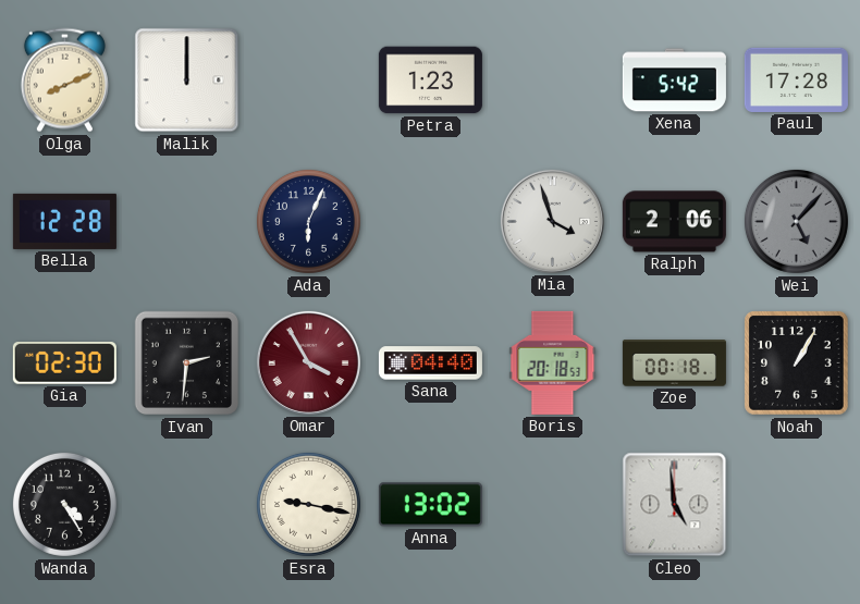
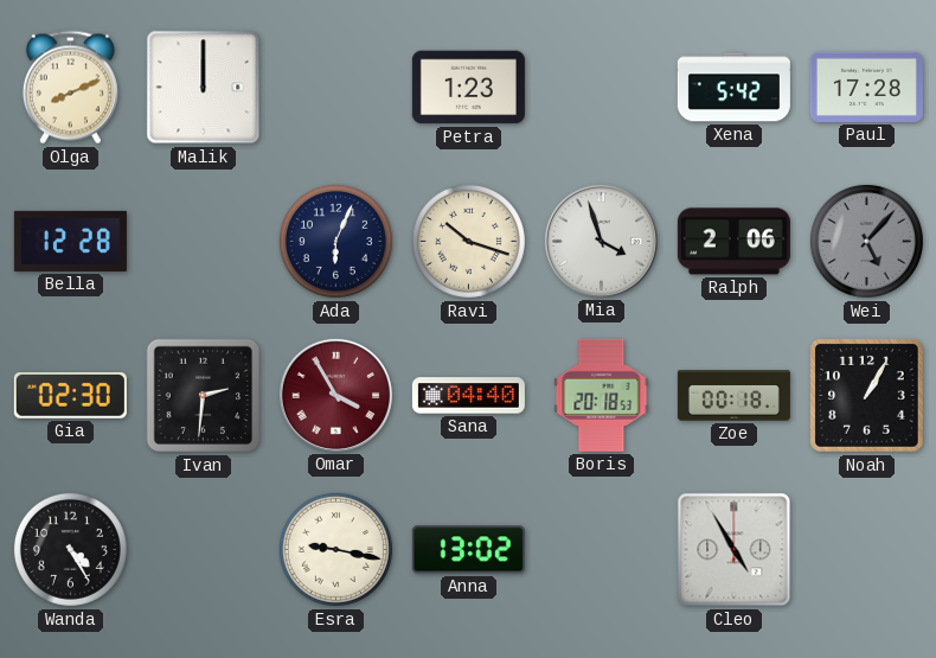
Ravi: none -> 10:18 (468, 241)
Cleo: 4:59 -> 4:55 (735, 550)
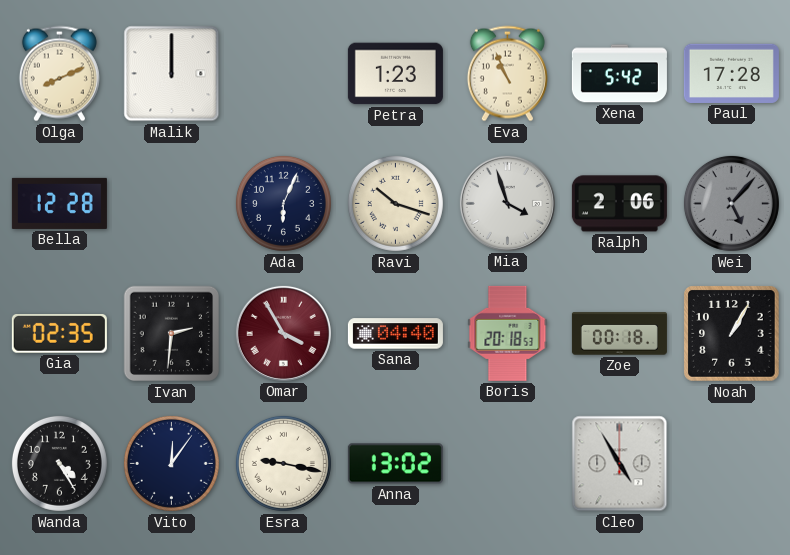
Eva: none -> 10:56 (507, 74)
Gia: 02:30 -> 02:35 (59, 334)
Vito: none -> 12:06 (171, 463)
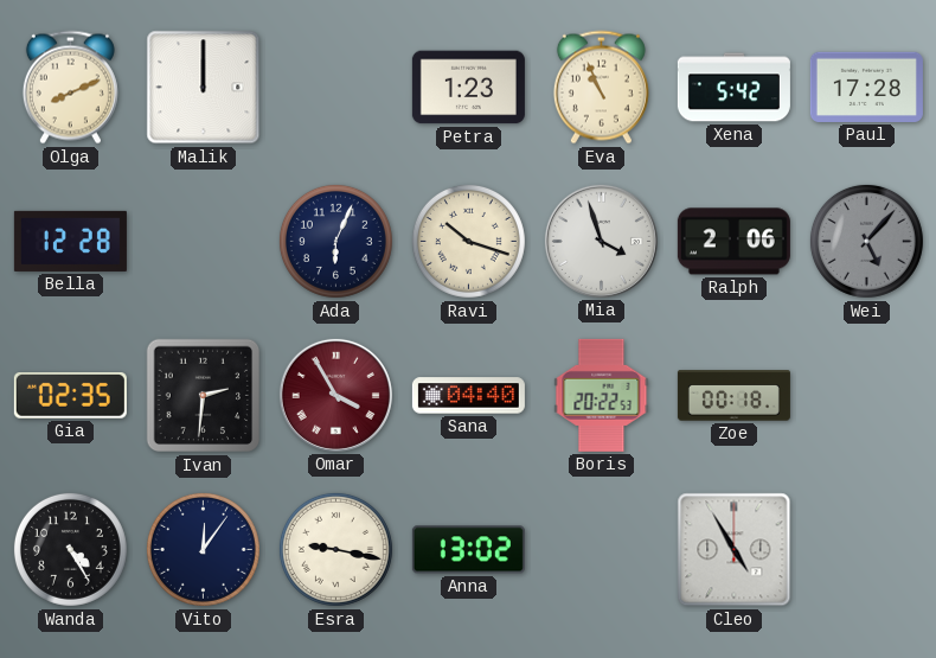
Boris: 20:18 -> 20:22 (602, 395)
Noah: 1:05 -> none (732, 334)
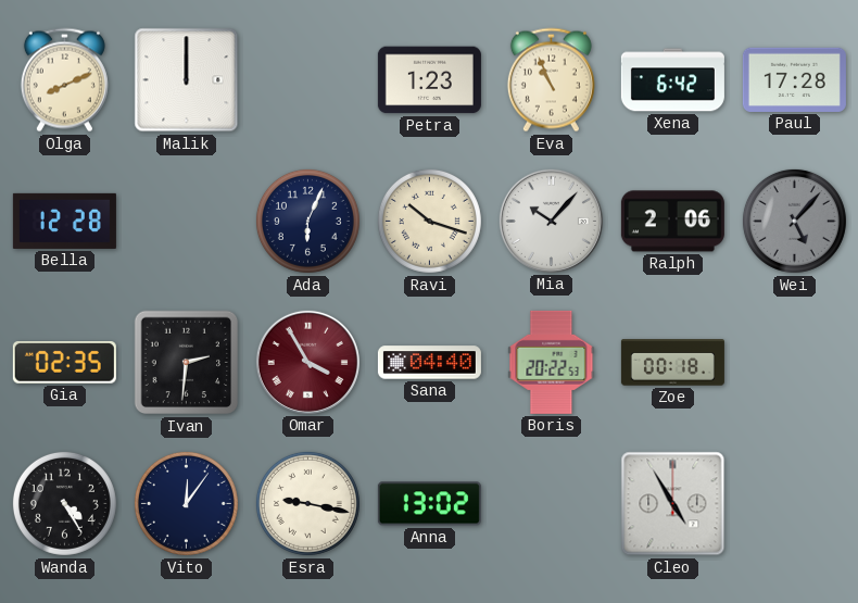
Xena: 5:42 -> 6:42 (672, 80)
Mia: 3:57 -> 10:07 (551, 221)
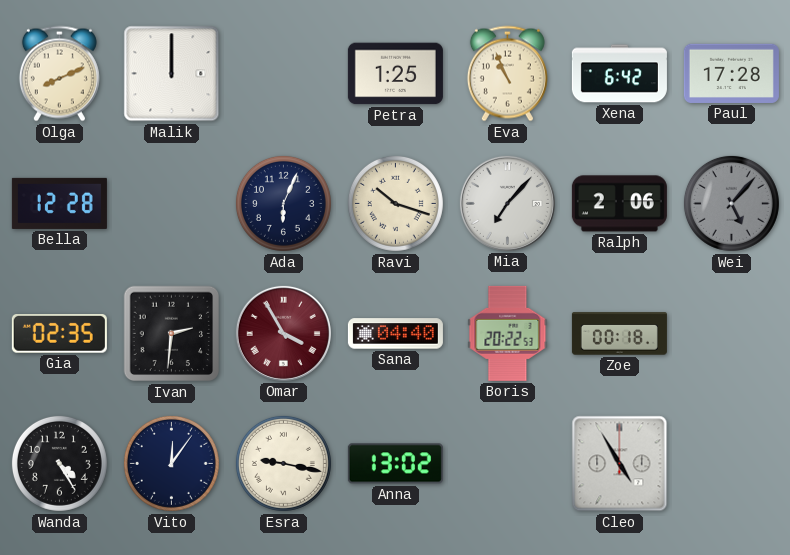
Petra: 1:23 -> 1:25 (395, 74)
Mia: 10:07 -> 7:07 (507, 203)
